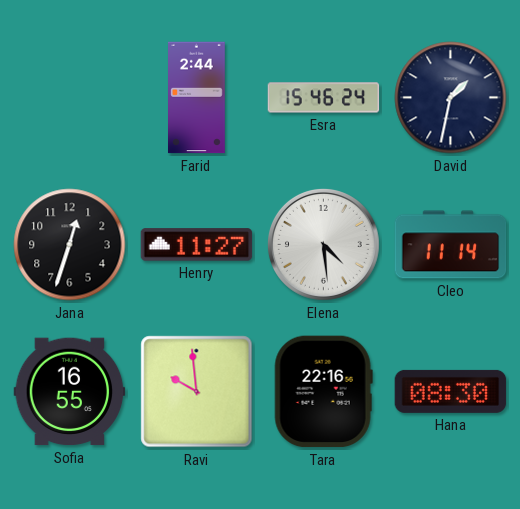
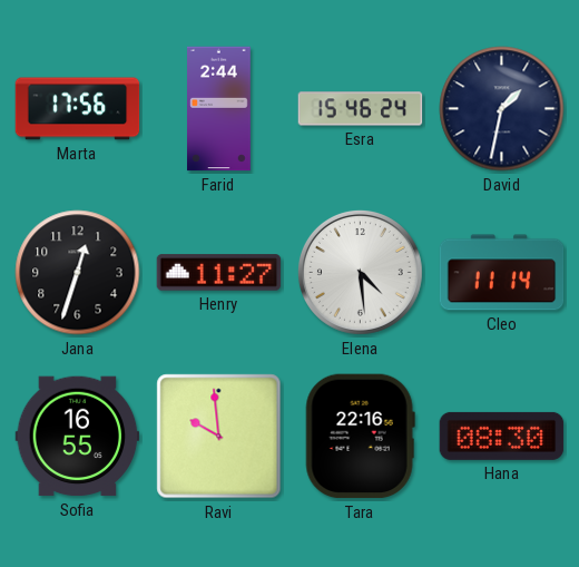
Marta: none -> 17:56 (78, 109)
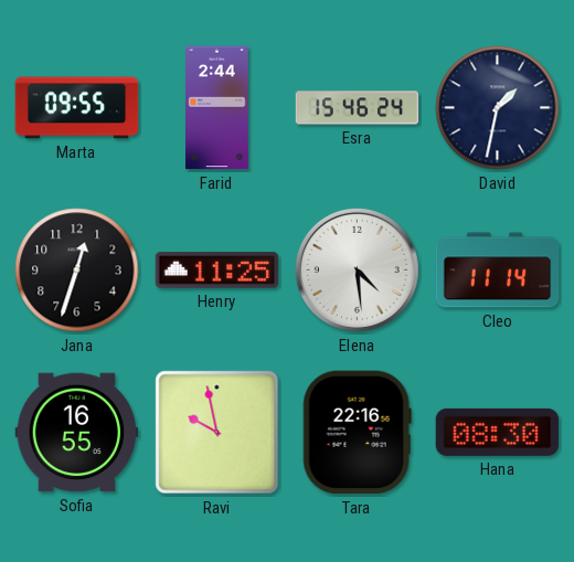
Marta: 17:56 -> 09:55 (77, 108)
Henry: 11:27 -> 11:25 (217, 271)
Ravi: 9:59 -> 9:58 (217, 433)
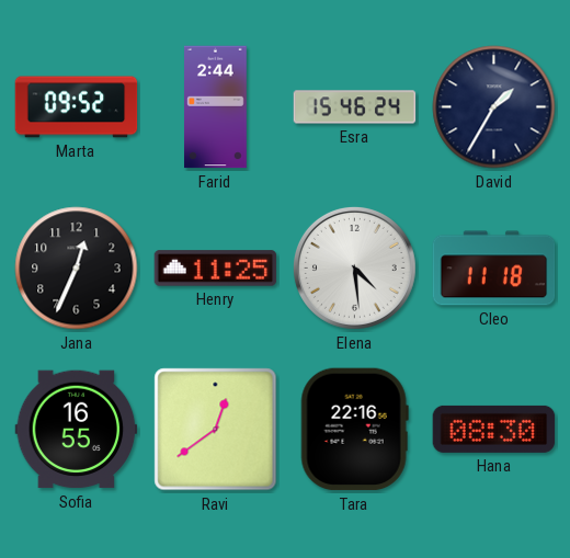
Marta: 09:55 -> 09:52 (77, 107)
David: 1:32 -> 1:35 (494, 107)
Jana: 12:33 -> 12:34 (77, 269)
Cleo: 11:14 -> 11:18 (494, 269)
Ravi: 9:58 -> 12:39 (216, 430)
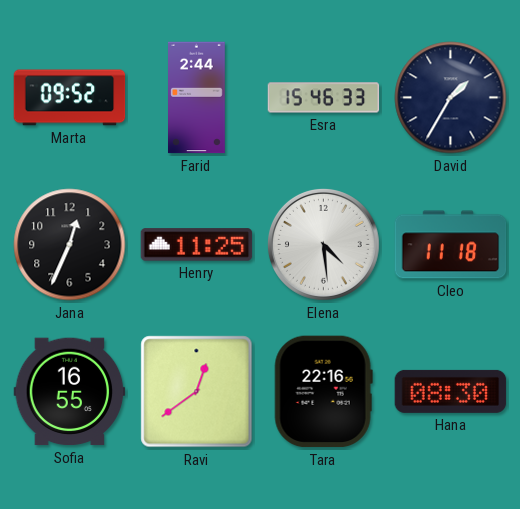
Esra: 15:46:24 -> 15:46:33 (324, 98)
